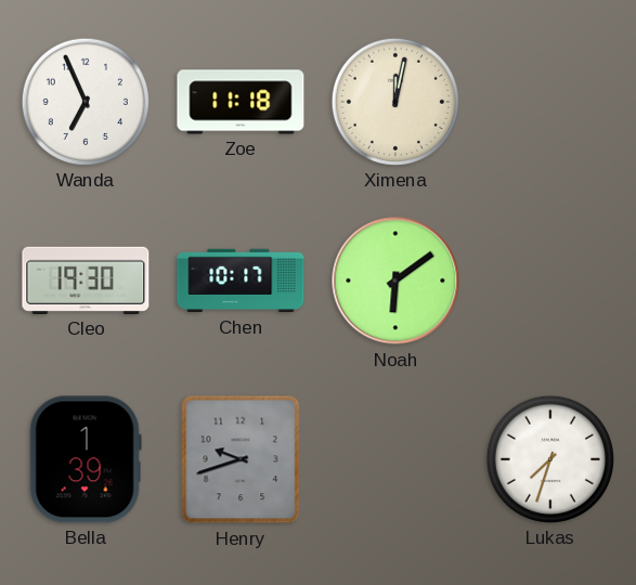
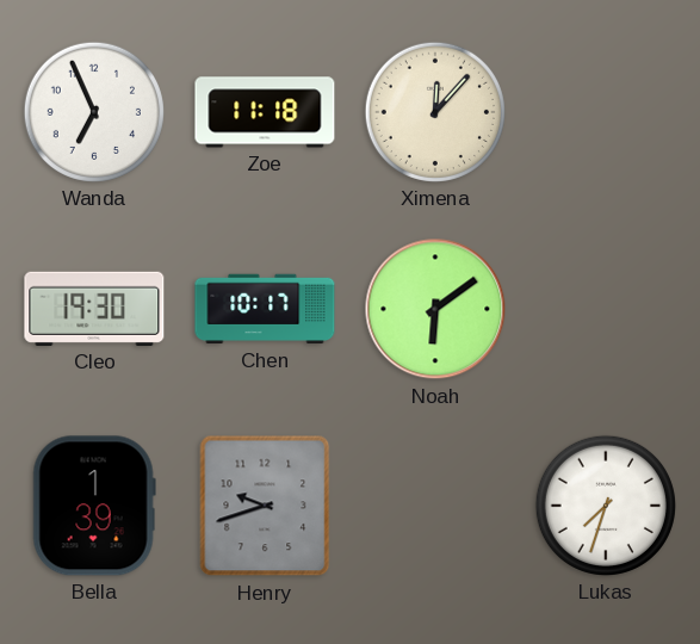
Ximena: 12:02 -> 12:07 (435, 112)
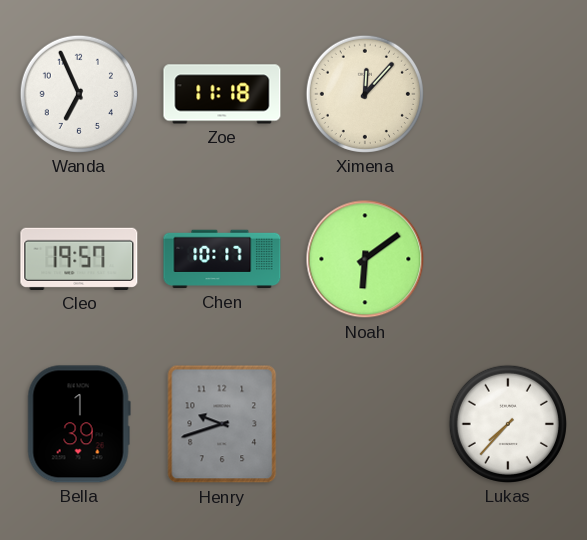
Cleo: 19:30 -> 19:57 (79, 259)
Lukas: 7:33 -> 7:37 (508, 424)
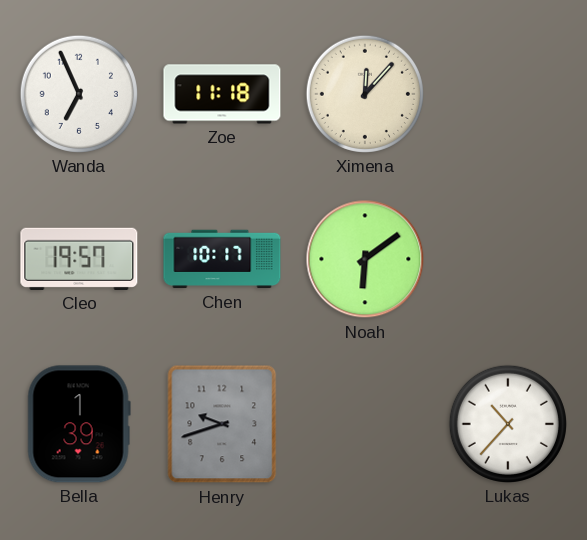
Lukas: 7:37 -> 10:37 (508, 424)
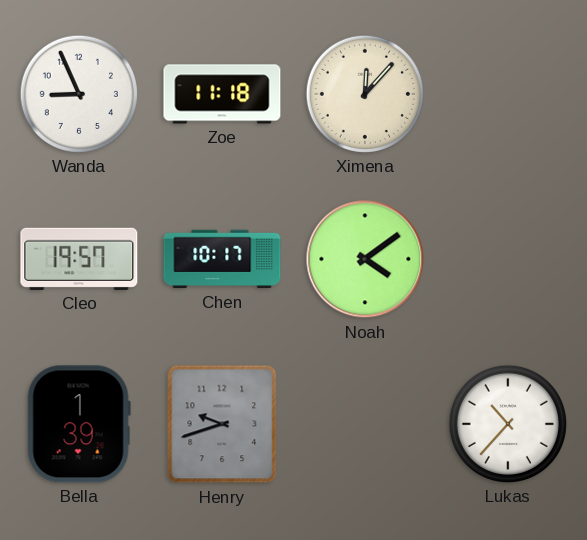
Wanda: 6:56 -> 8:56 (79, 94)
Noah: 6:09 -> 4:09 (365, 259)
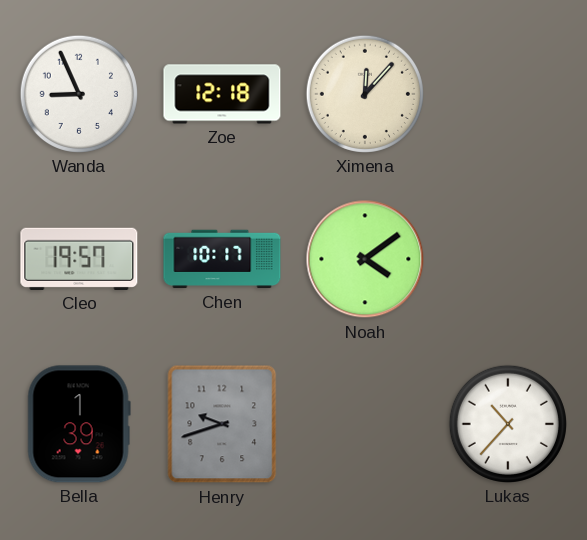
Zoe: 11:18 -> 12:18 (222, 94)
